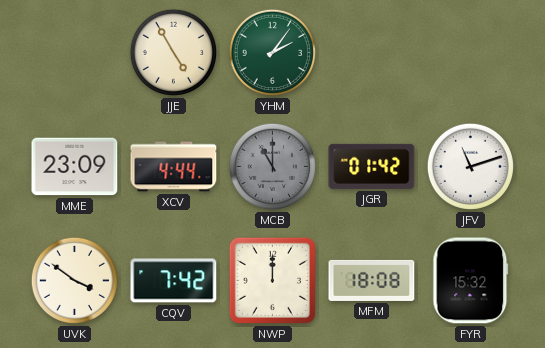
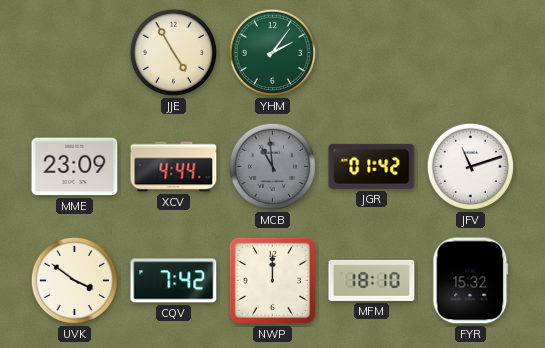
MCB: 11:00 -> 10:59 (272, 166)
MFM: 18:08 -> 18:10 (372, 280)
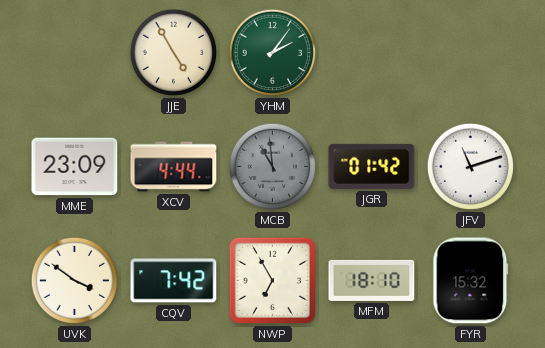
NWP: 12:00 -> 6:55 (272, 280)
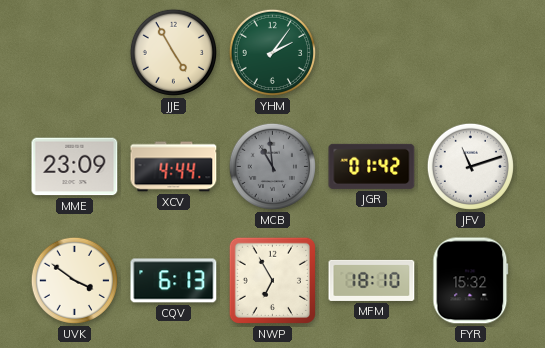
CQV: 7:42 -> 6:13 (174, 281)
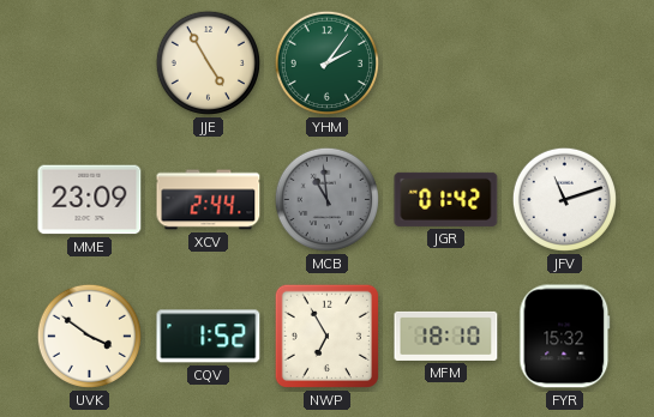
XCV: 4:44 -> 2:44 (209, 200)
CQV: 6:13 -> 1:52 (209, 337)
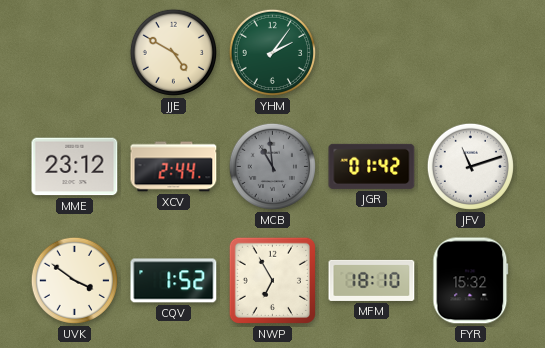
JJE: 4:55 -> 4:50 (173, 52)
MME: 23:09 -> 23:12 (75, 167)
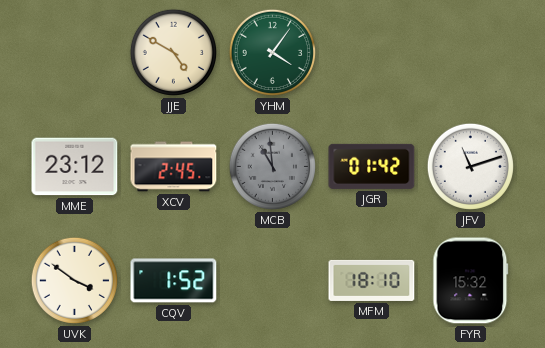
YHM: 2:06 -> 4:06 (272, 52)
XCV: 2:44 -> 2:45 (174, 167)
NWP: 6:55 -> none (272, 280)
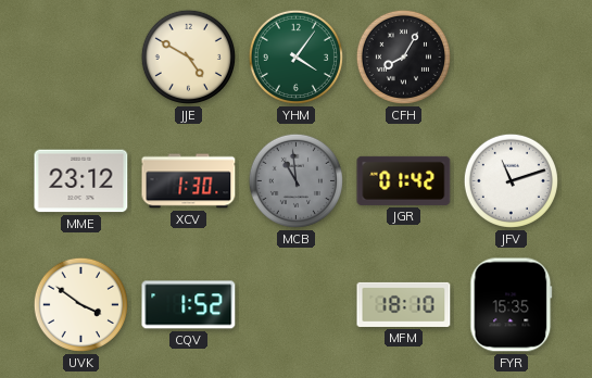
CFH: none -> 8:05 (403, 56)
XCV: 2:45 -> 1:30 (189, 181)
FYR: 15:32 -> 15:35 (512, 305)
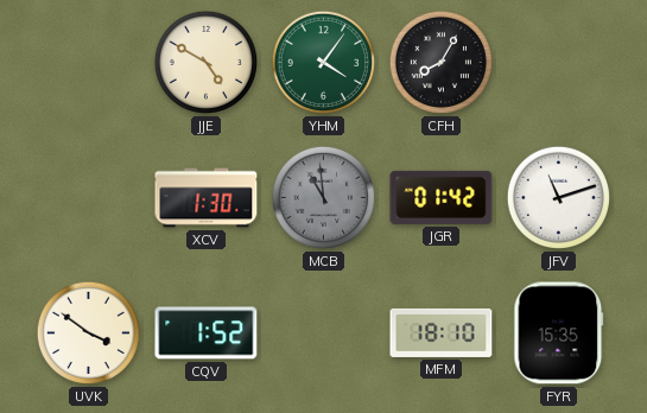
MME: 23:12 -> none (81, 181)
